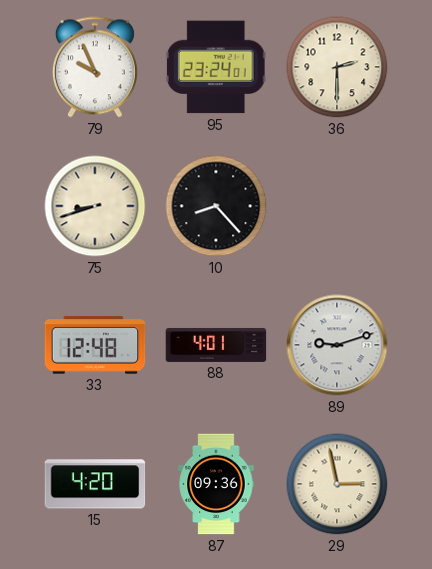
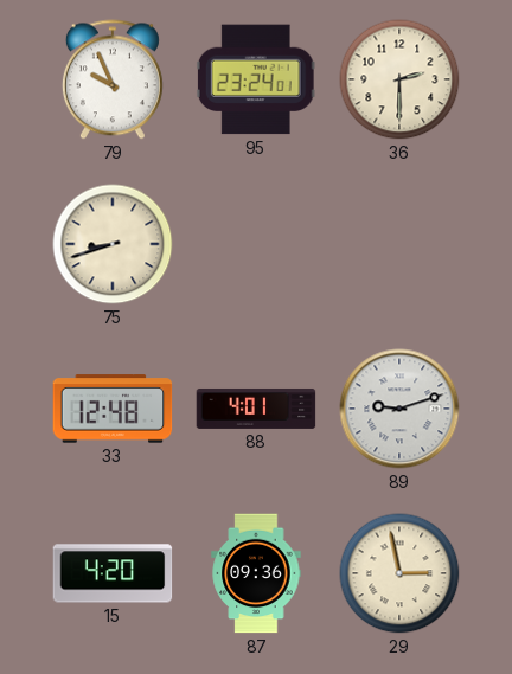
10: 8:23 -> none (216, 206)
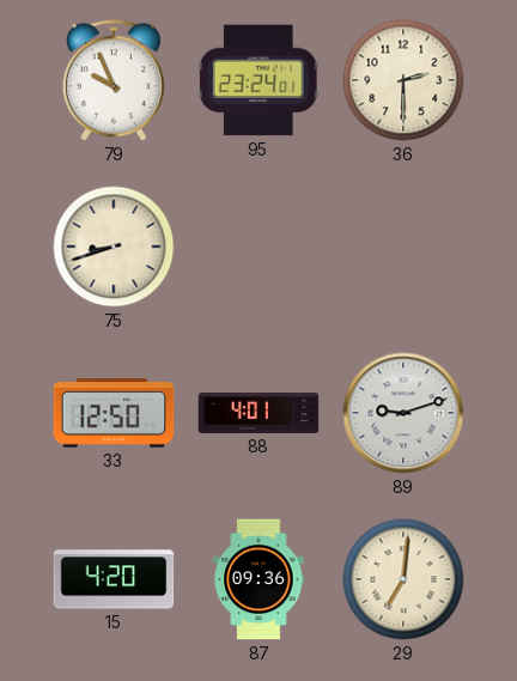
33: 12:48 -> 12:50 (114, 413)
29: 2:58 -> 7:01 (403, 579)
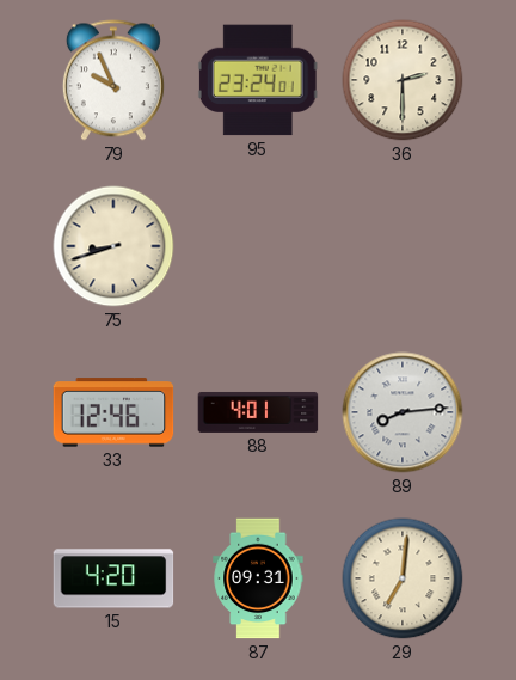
33: 12:50 -> 12:46 (113, 412)
89: 9:12 -> 8:14 (403, 412)
87: 09:36 -> 09:31 (258, 578)
